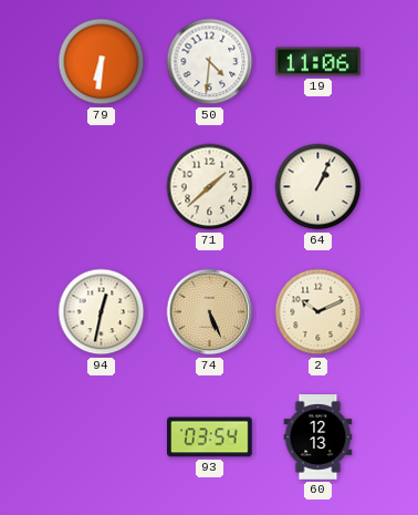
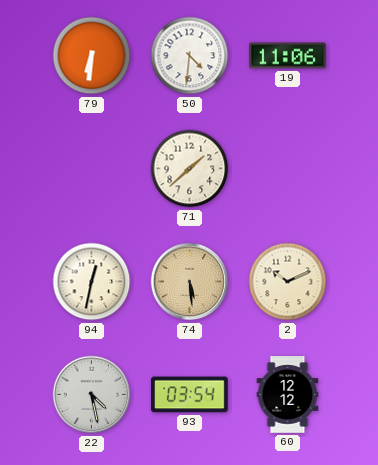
64: 1:04 -> none (318, 187)
74: 5:26 -> 5:29 (190, 282)
22: none -> 4:28 (92, 395)
60: 12:13 -> 12:12 (288, 395)
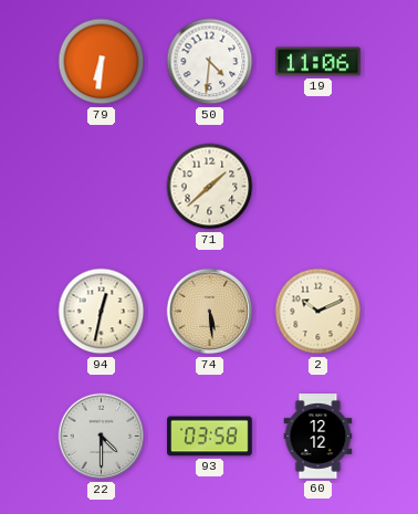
22: 4:28 -> 4:30 (102, 437)
93: 03:54 -> 03:58 (210, 437)
